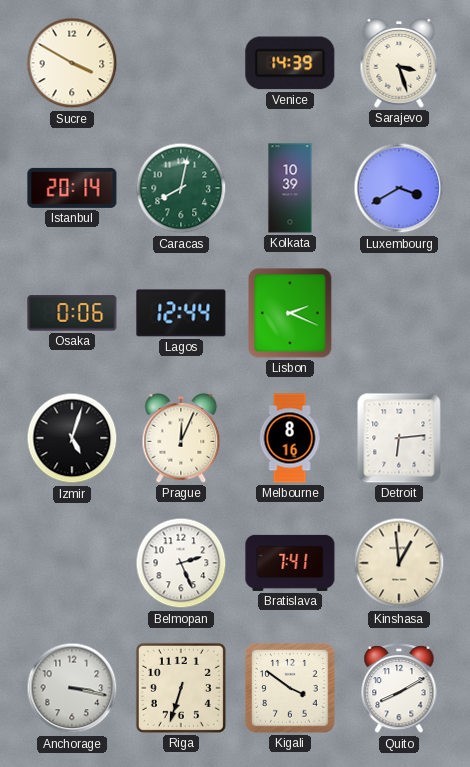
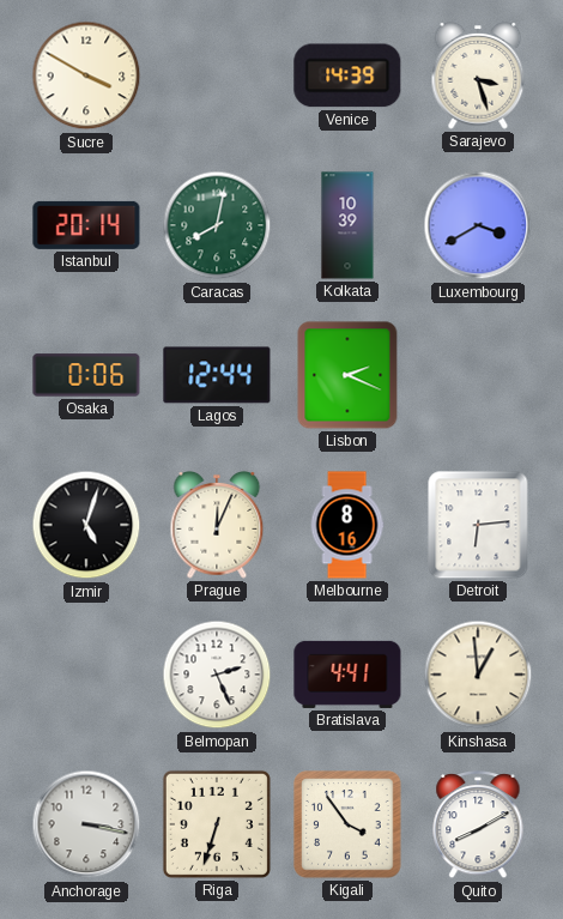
Bratislava: 7:41 -> 4:41 (347, 675)
Kigali: 3:51 -> 3:54 (347, 824)
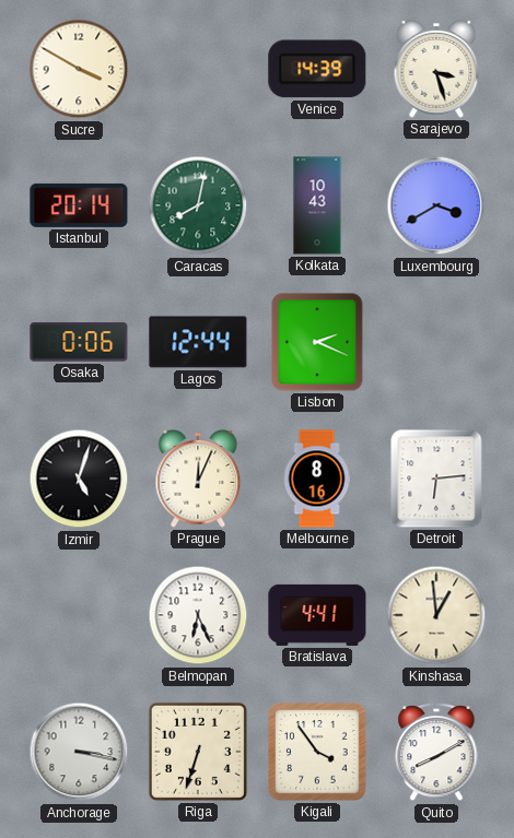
Kolkata: 10:39 -> 10:43 (317, 205)
Belmopan: 2:26 -> 6:26 (198, 615)
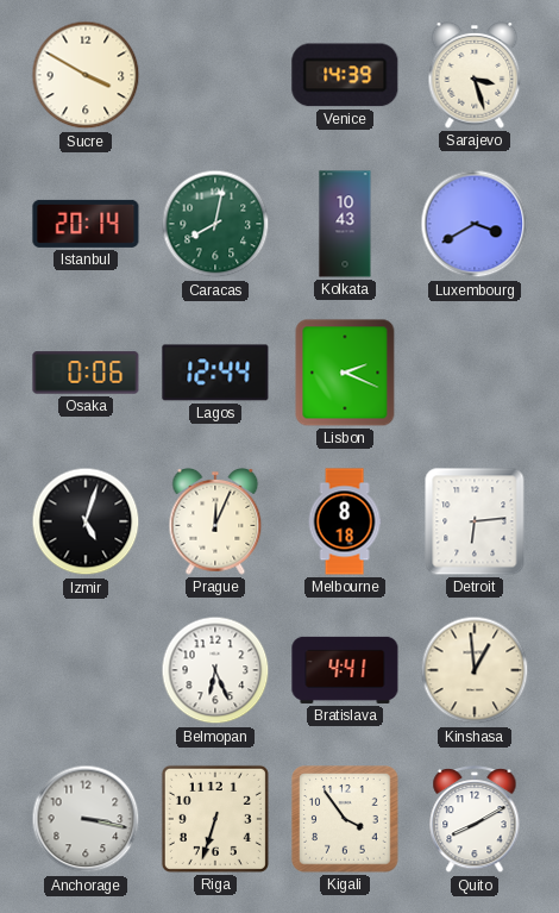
Melbourne: 8:16 -> 8:18 (345, 521)
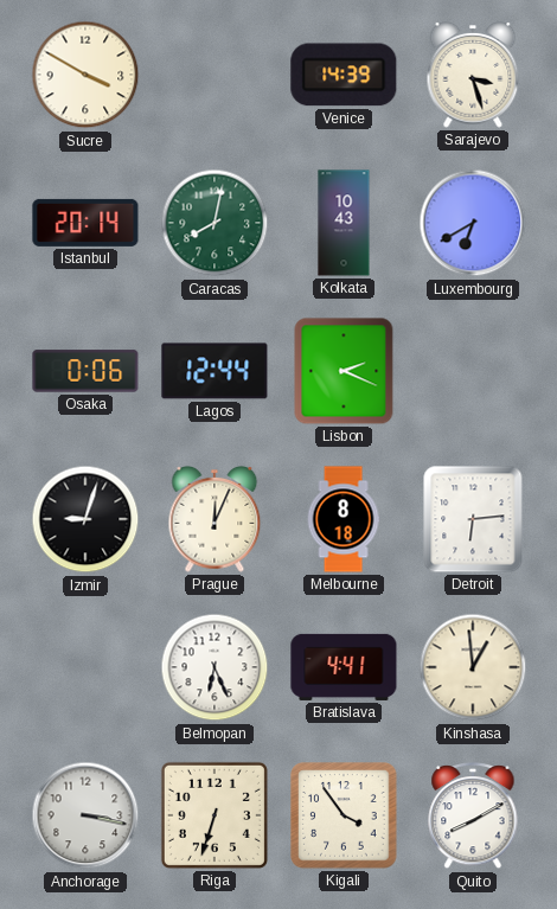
Luxembourg: 3:40 -> 6:40 (473, 223)
Izmir: 5:03 -> 9:03 (85, 519)
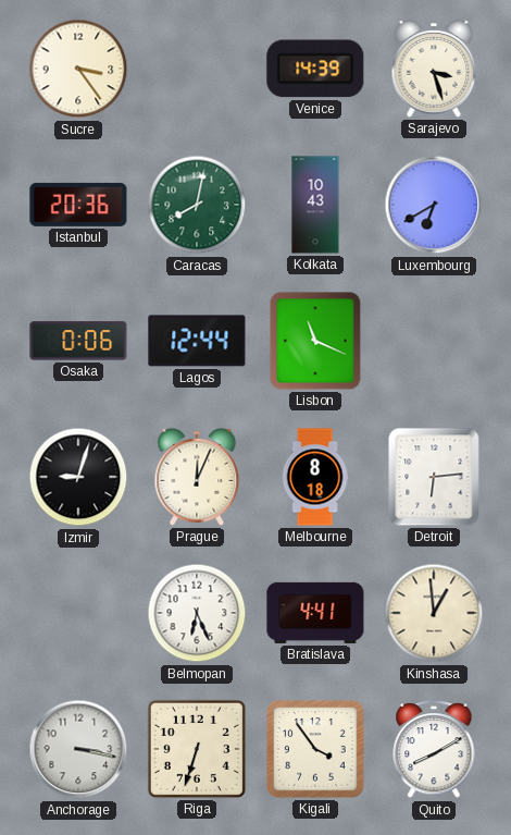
Sucre: 3:50 -> 3:24 (78, 69)
Istanbul: 20:14 -> 20:36 (78, 205)
Lisbon: 2:19 -> 11:19 (315, 341)
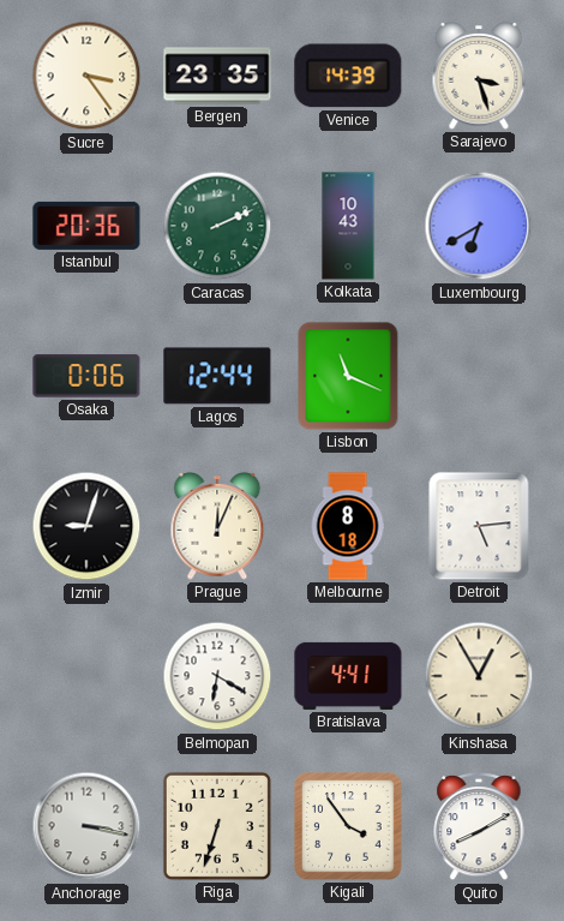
Bergen: none -> 23:35 (217, 76)
Caracas: 8:02 -> 2:11 (217, 226)
Detroit: 6:14 -> 5:14 (479, 526)
Belmopan: 6:26 -> 6:20 (217, 676)
Kinshasa: 12:59 -> 12:55 (479, 676)
